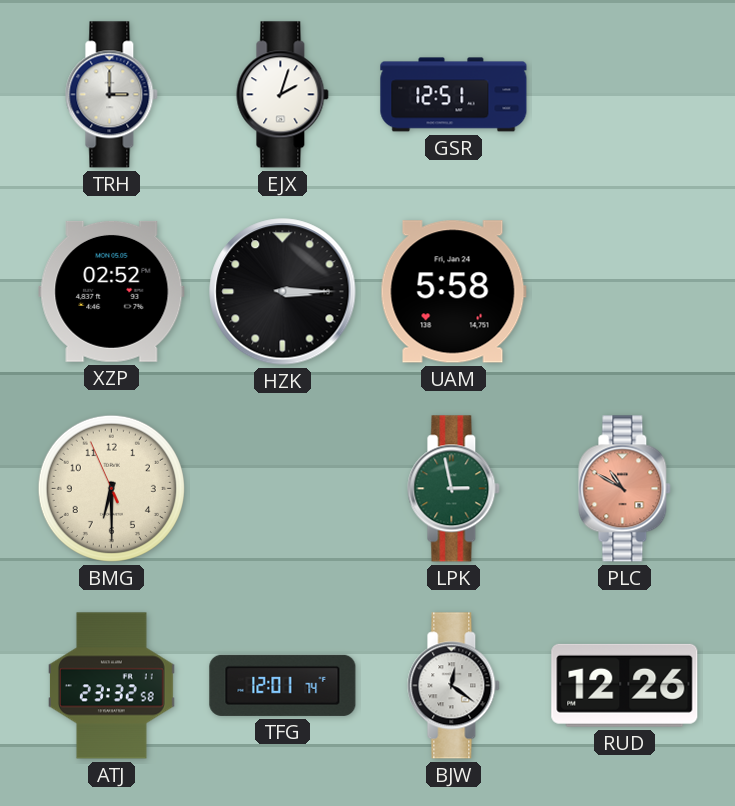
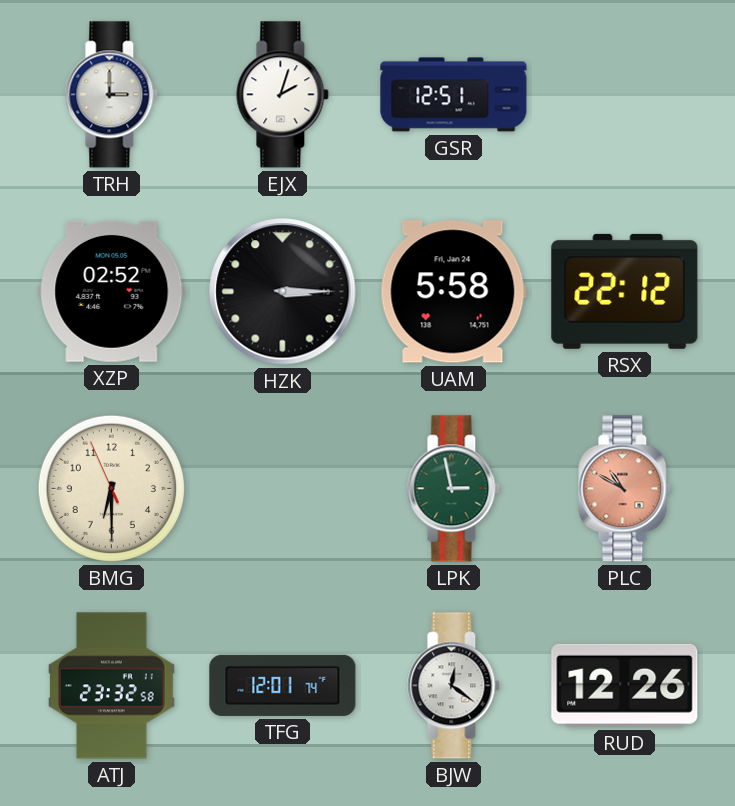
RSX: none -> 22:12 (625, 291)
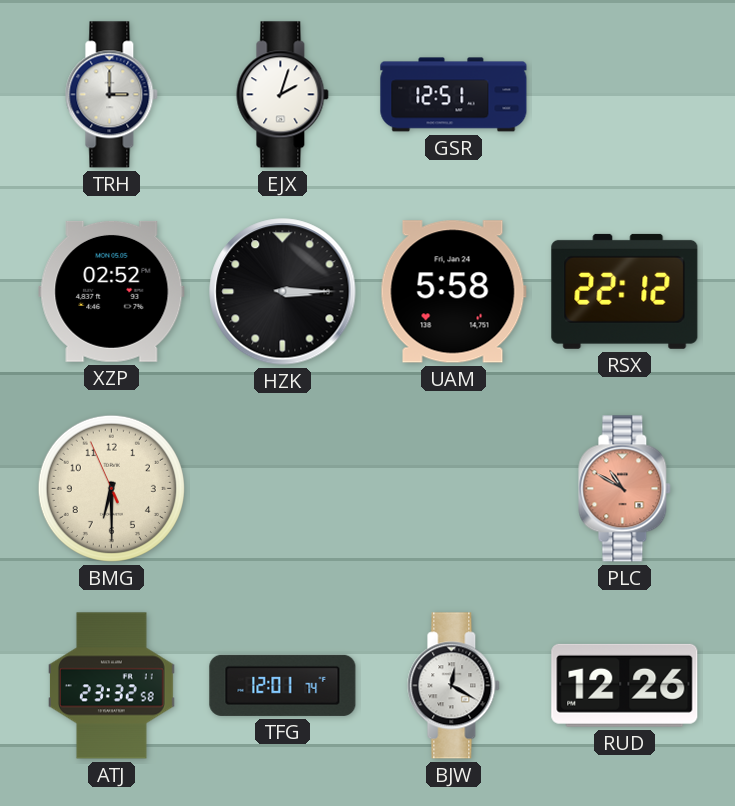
LPK: 2:58 -> none (454, 489)
BJW: 12:21 -> 12:20 (454, 686)
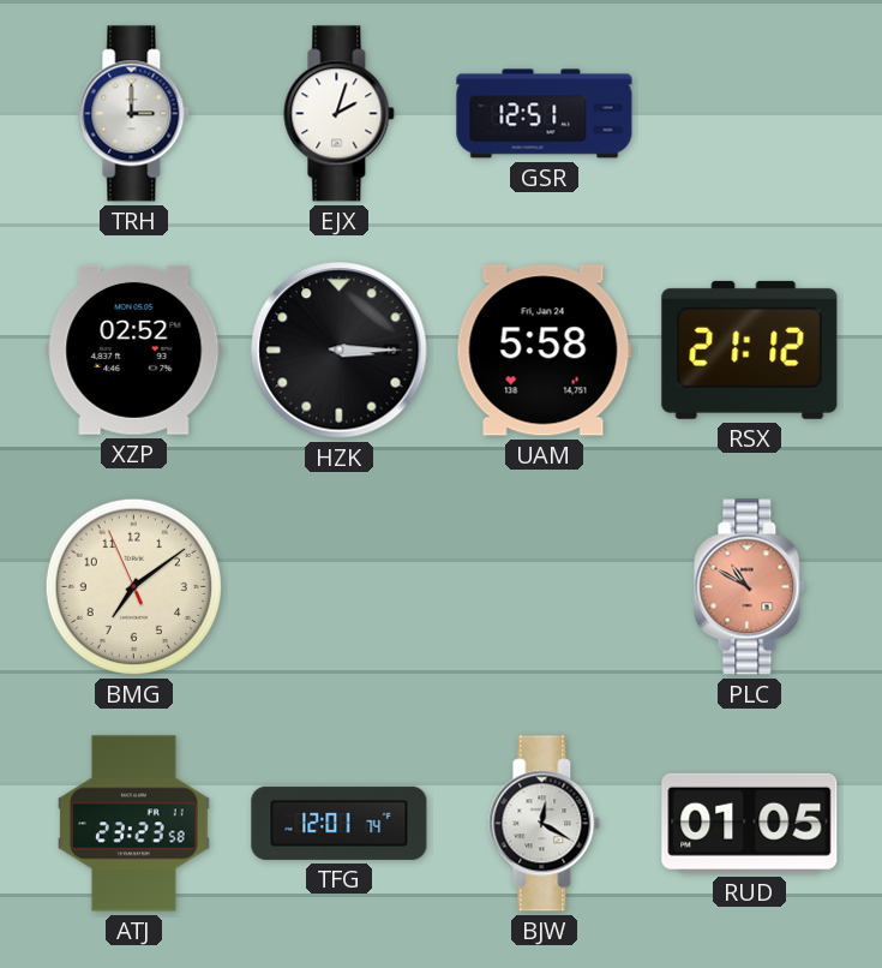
RSX: 22:12 -> 21:12 (750, 349)
BMG: 6:29 -> 7:08 (133, 586)
ATJ: 23:32 -> 23:23 (134, 824)
RUD: 12:26 -> 01:05 (750, 823)
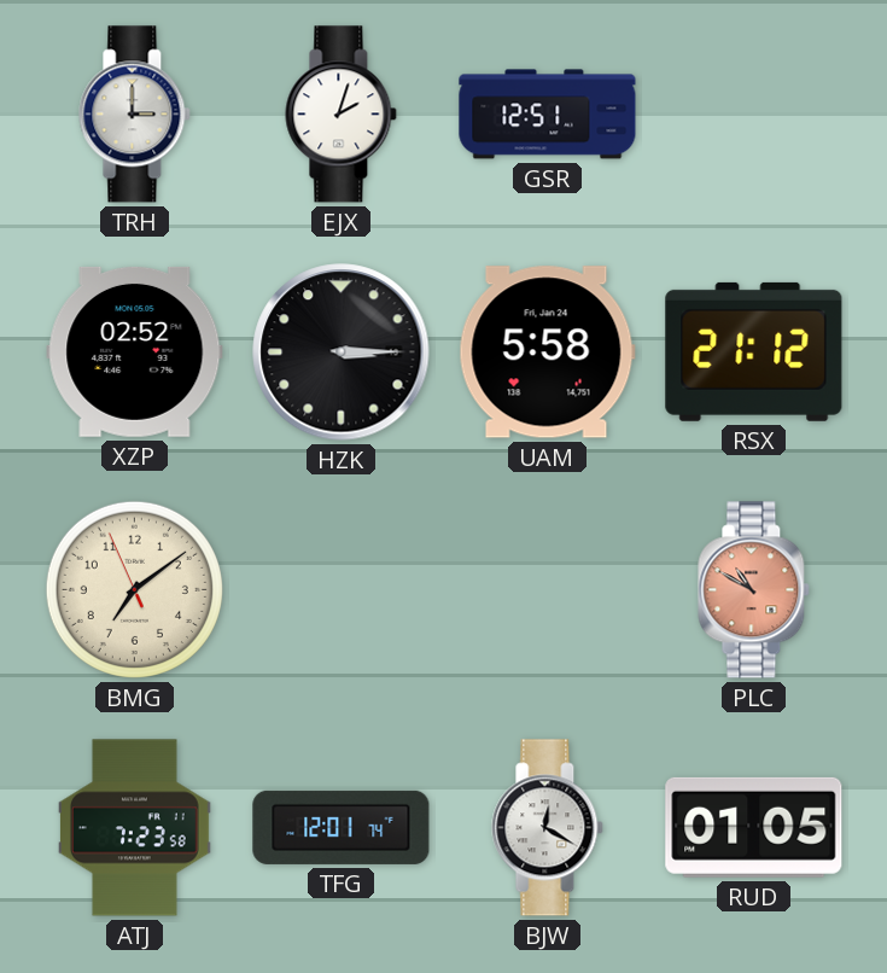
ATJ: 23:23 -> 7:23 (135, 828)
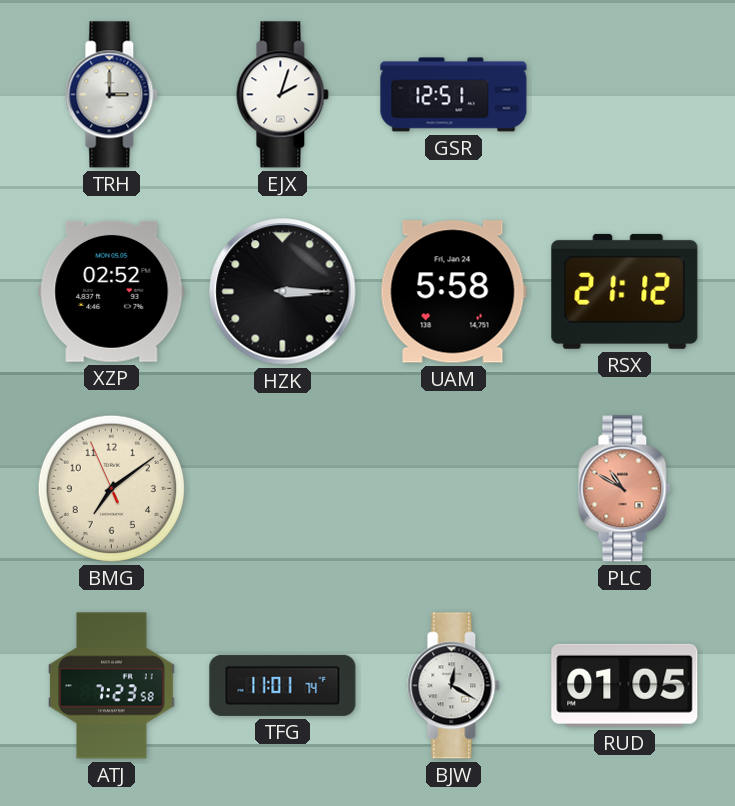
TFG: 12:01 -> 11:01 (283, 685)
